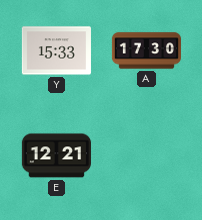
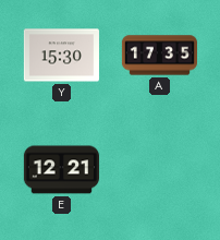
Y: 15:33 -> 15:30 (61, 56)
A: 17:30 -> 17:35 (159, 56)
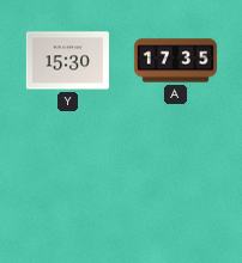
E: 12:21 -> none (61, 170)
